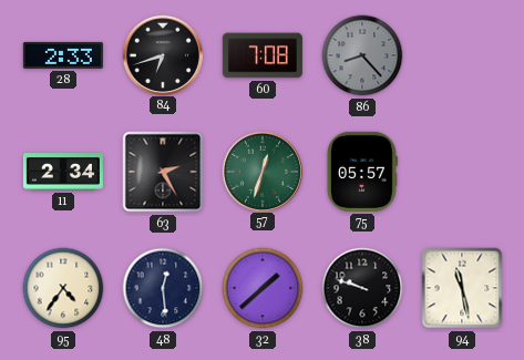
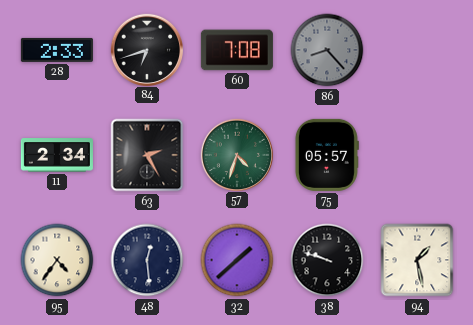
57: 12:33 -> 4:33 (236, 154)
94: 11:28 -> 1:28 (417, 260)
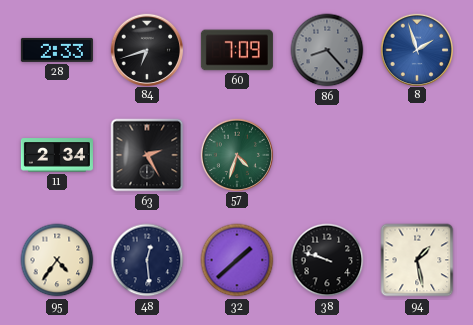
60: 7:08 -> 7:09 (237, 50)
8: none -> 1:57 (416, 49)
75: 05:57 -> none (326, 155)
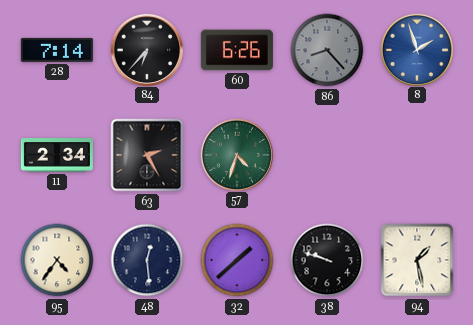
28: 2:33 -> 7:14 (57, 50)
84: 6:42 -> 6:37 (146, 49)
60: 7:09 -> 6:26 (237, 50)
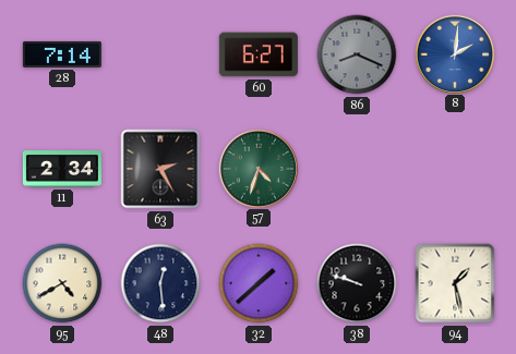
84: 6:37 -> none (146, 49)
60: 6:26 -> 6:27 (259, 54)
86: 8:23 -> 8:19 (357, 54)
8: 1:57 -> 2:01 (454, 53)
95: 4:36 -> 4:40 (62, 283)
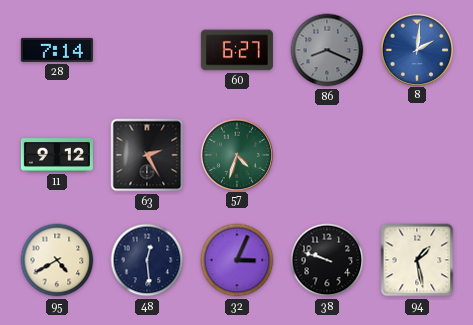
11: 2:34 -> 9:12 (57, 155)
32: 1:38 -> 3:04 (237, 260)
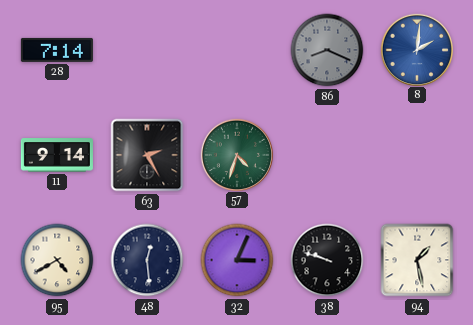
60: 6:27 -> none (237, 50)
11: 9:12 -> 9:14 (57, 155)
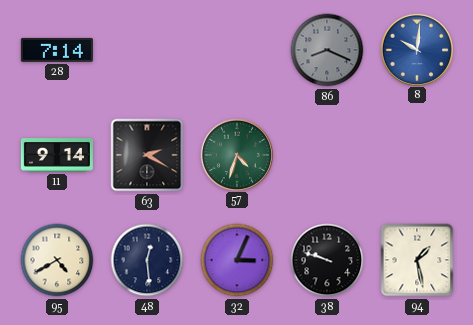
8: 2:01 -> 10:01 (416, 49)
63: 2:25 -> 2:20 (147, 155)
